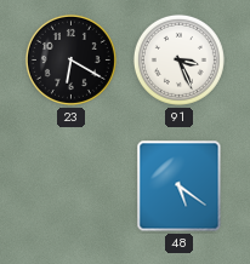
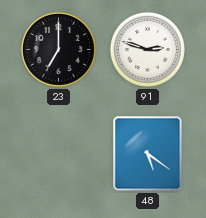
23: 6:20 -> 7:00 (58, 49)
91: 3:26 -> 2:48 (147, 49)
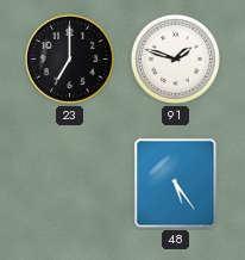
91: 2:48 -> 1:48 (175, 58)
48: 5:21 -> 5:24 (176, 184)
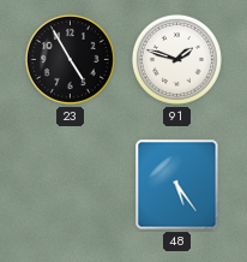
23: 7:00 -> 4:55 (70, 59)
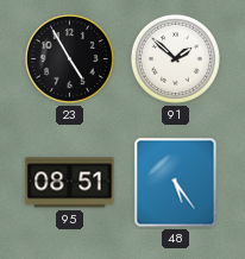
91: 1:48 -> 1:52 (175, 58)
95: none -> 08:51 (70, 183)
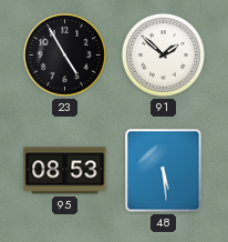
95: 08:51 -> 08:53 (65, 171)
48: 5:24 -> 5:29 (164, 171)
